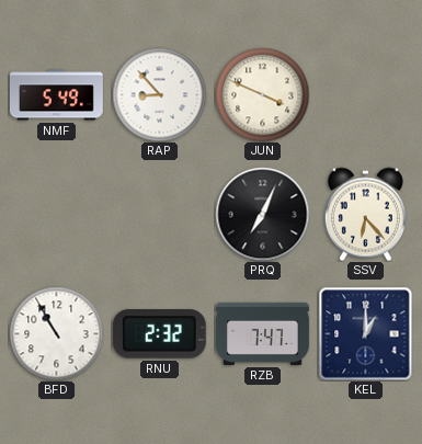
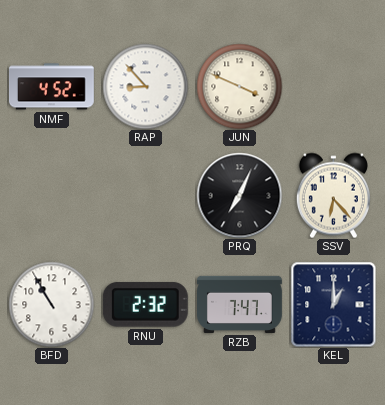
NMF: 5:49 -> 4:52 (51, 87)
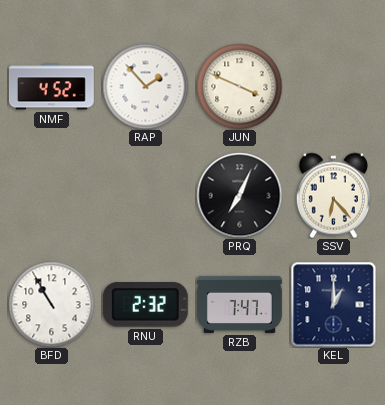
RAP: 8:53 -> 1:53 (145, 86)
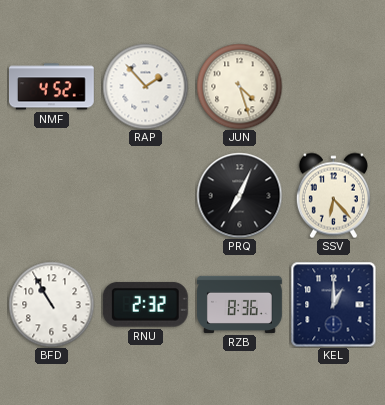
JUN: 3:49 -> 4:27 (239, 86)
RZB: 7:47 -> 8:36 (240, 304)
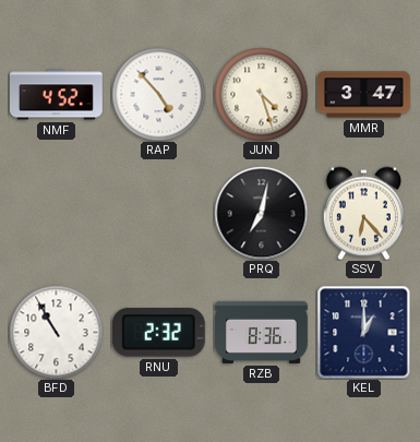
RAP: 1:53 -> 4:53 (158, 94)
MMR: none -> 3:47 (363, 95)
PRQ: 7:04 -> 7:02 (261, 213)
